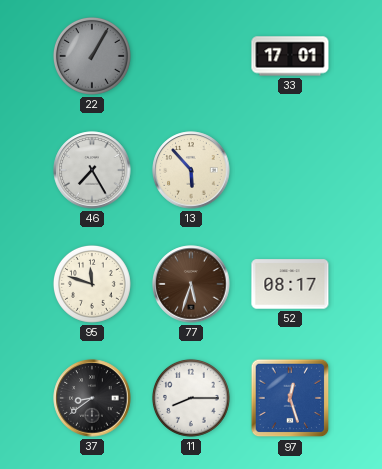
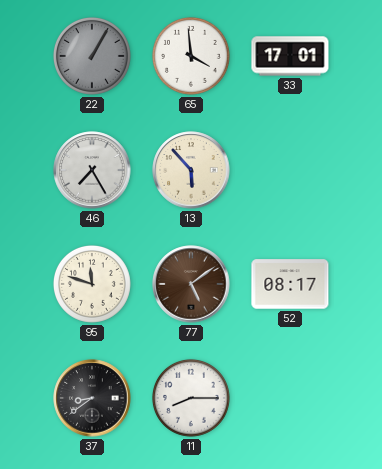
65: none -> 3:59 (191, 56)
77: 5:33 -> 5:09 (191, 284)
97: 12:27 -> none (290, 398)
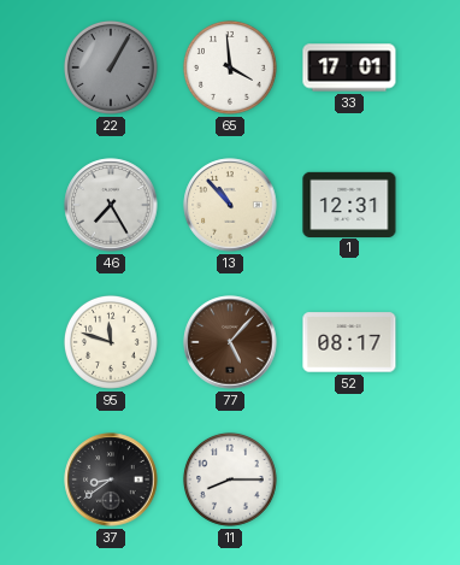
13: 5:53 -> 10:53 (230, 205)
1: none -> 12:31 (349, 204)
77: 5:09 -> 5:07 (230, 342)
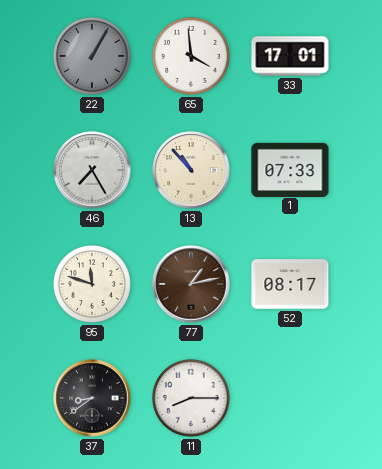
1: 12:31 -> 07:33 (290, 169)
77: 5:07 -> 1:13 (191, 284)
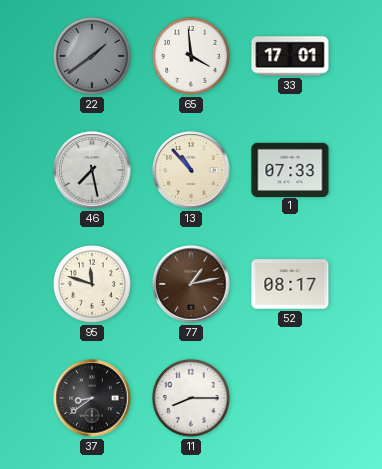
22: 1:05 -> 1:39 (92, 56)
46: 7:25 -> 7:28 (92, 170)
